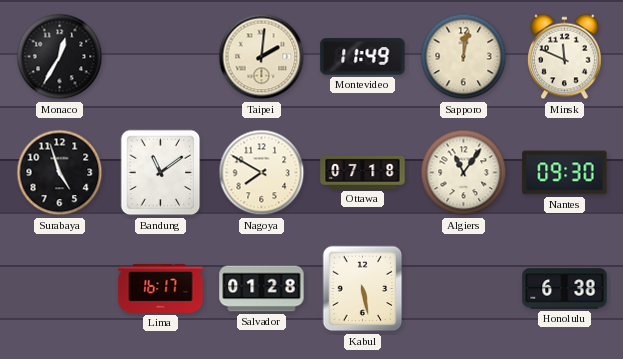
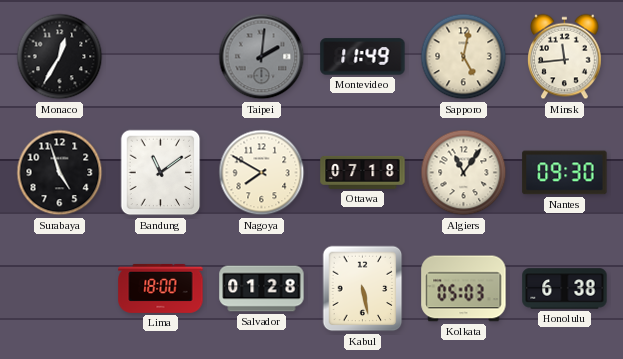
Taipei dial: cream -> grey (262, 57)
Sapporo: 12:02 -> 5:02 (464, 57)
Minsk: 11:49 -> 11:44 (565, 57)
Lima: 16:17 -> 18:00 (161, 288)
Kolkata: none -> 05:03 (464, 289)
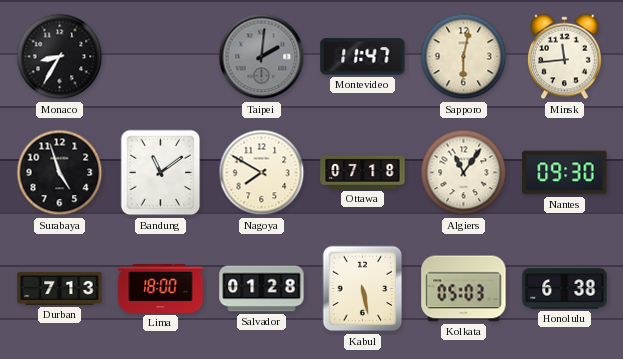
Monaco: 12:35 -> 8:35 (60, 57)
Montevideo: 11:49 -> 11:47 (363, 57)
Sapporo: 5:02 -> 6:02 (464, 57)
Durban: none -> 7:13 (60, 288)
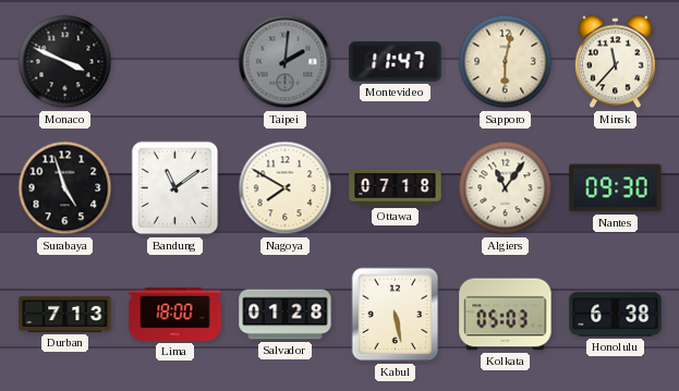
Monaco: 8:35 -> 3:49 (65, 62)
Minsk: 11:44 -> 11:37 (616, 62)
